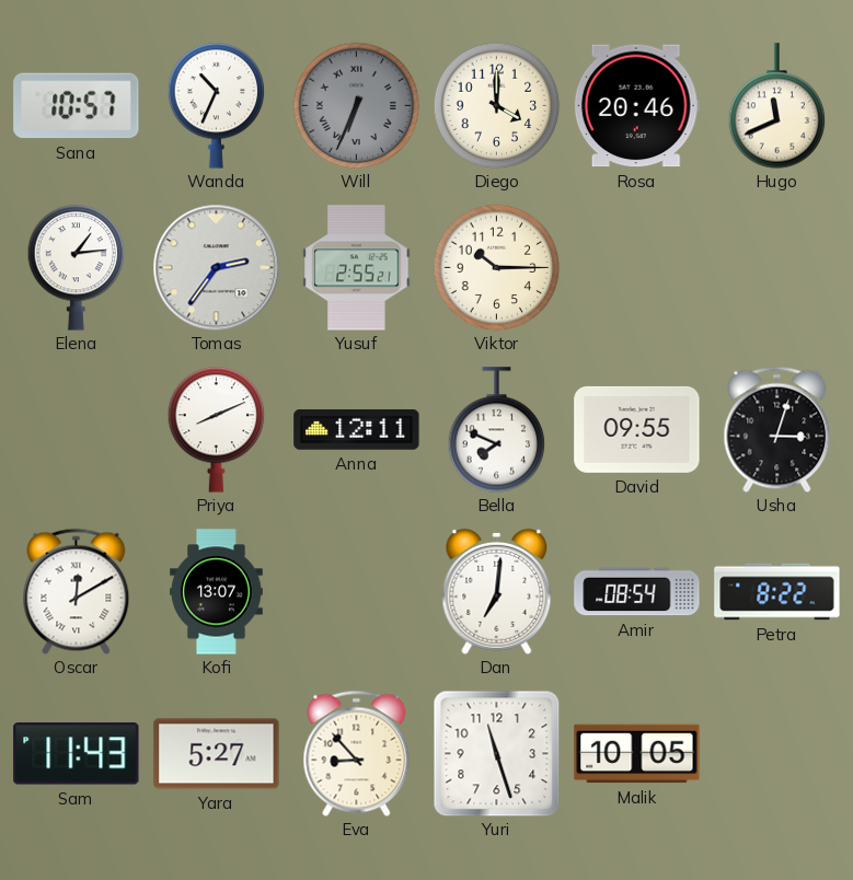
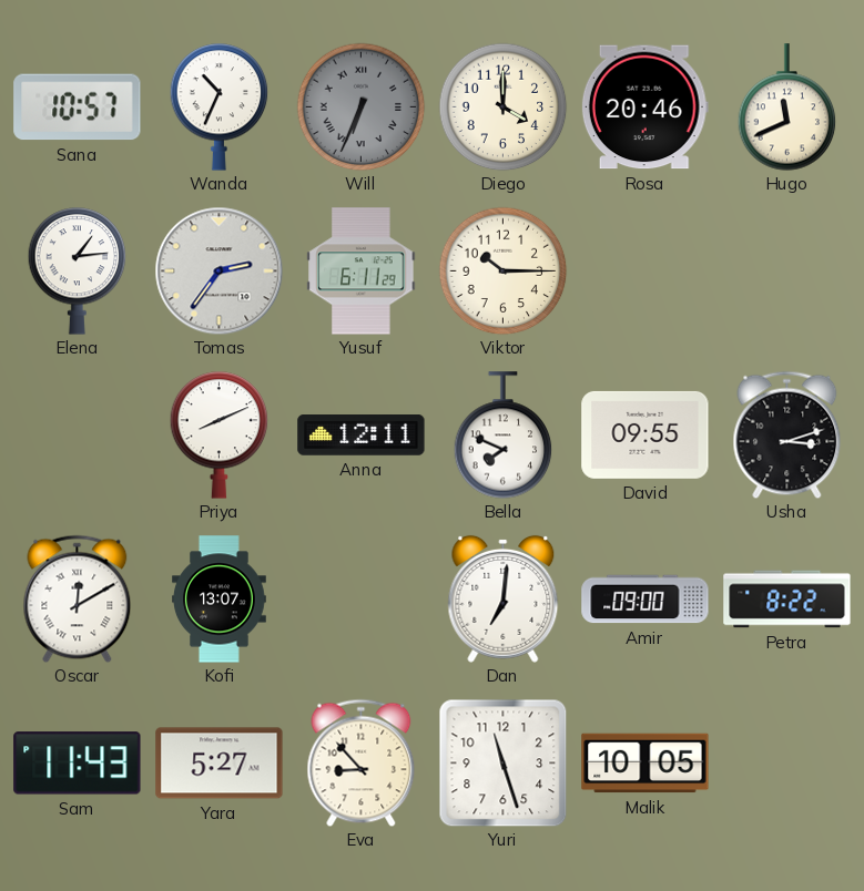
Yusuf: 2:55 -> 6:11 (362, 272)
Usha: 3:03 -> 3:12 (787, 434)
Amir: 08:54 -> 09:00 (646, 600)
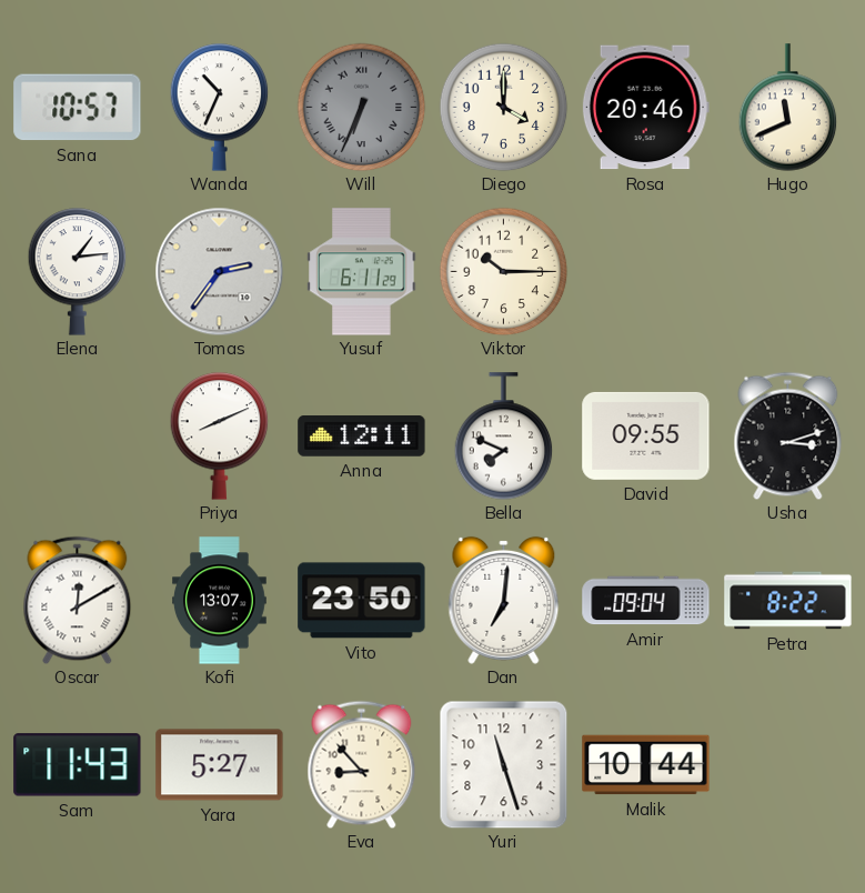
Vito: none -> 23:50 (362, 601)
Amir: 09:00 -> 09:04 (646, 601)
Malik: 10:05 -> 10:44 (646, 765)
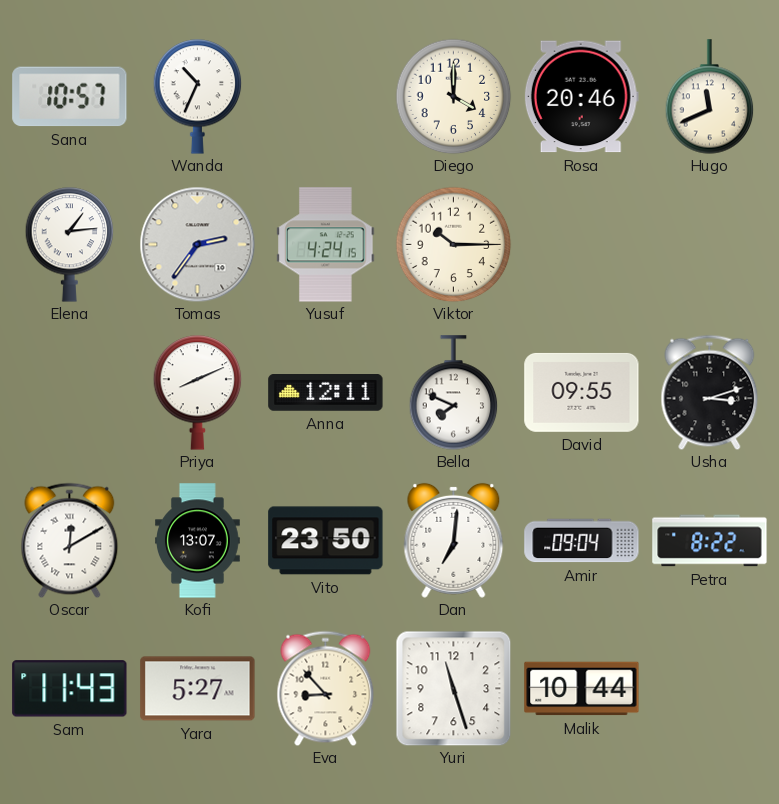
Will: 6:34 -> none (361, 107)
Yusuf: 6:11 -> 4:24 (326, 245)
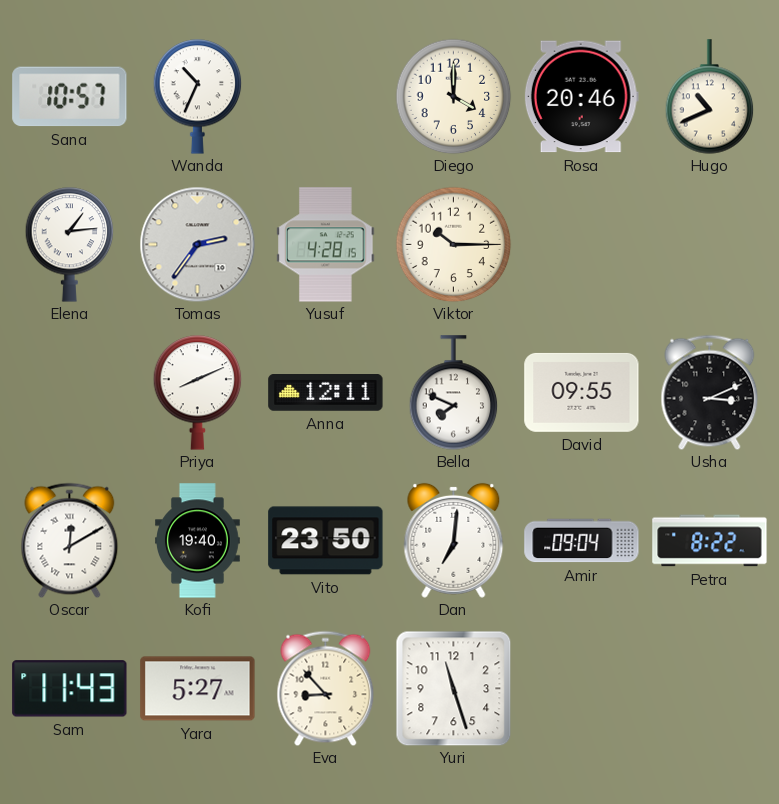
Hugo: 11:41 -> 10:41 (710, 97)
Yusuf: 4:24 -> 4:28 (326, 245)
Usha: 3:12 -> 3:11 (710, 392)
Kofi: 13:07 -> 19:40 (198, 541)
Malik: 10:44 -> none (582, 689)
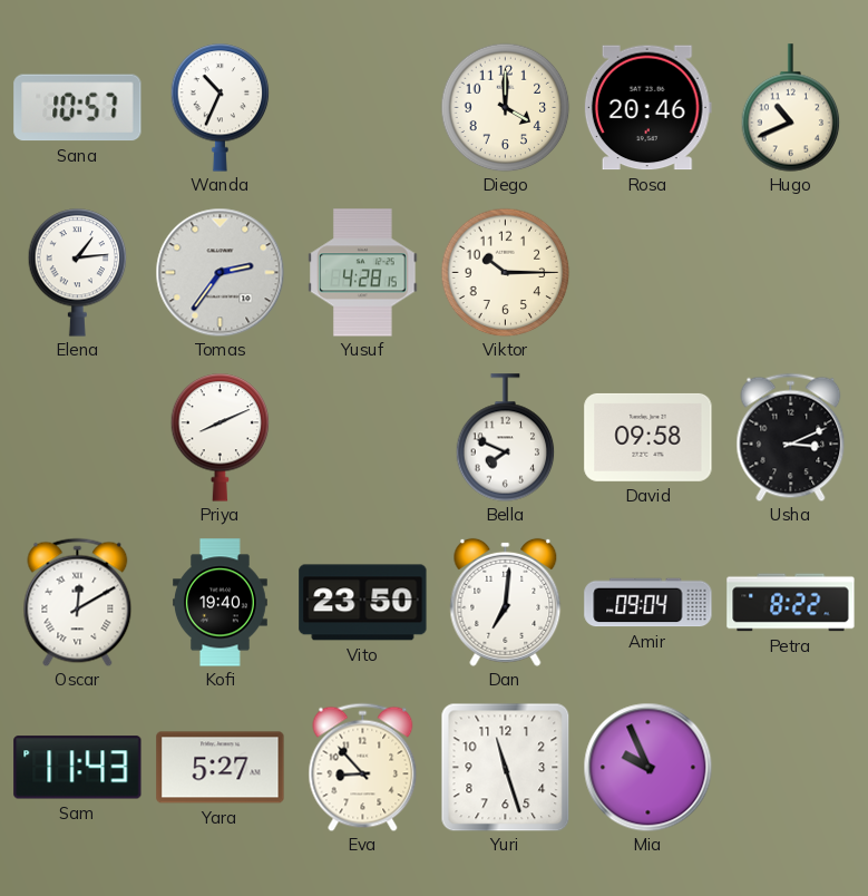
Anna: 12:11 -> none (326, 393)
David: 09:55 -> 09:58 (648, 437)
Mia: none -> 9:56 (647, 767)
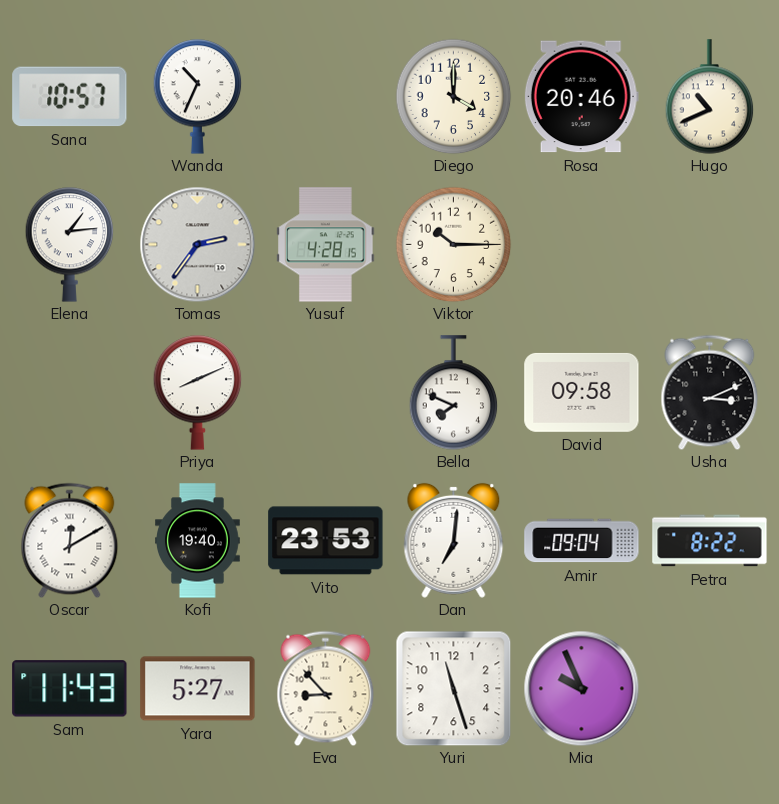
Vito: 23:50 -> 23:53 (326, 541)
